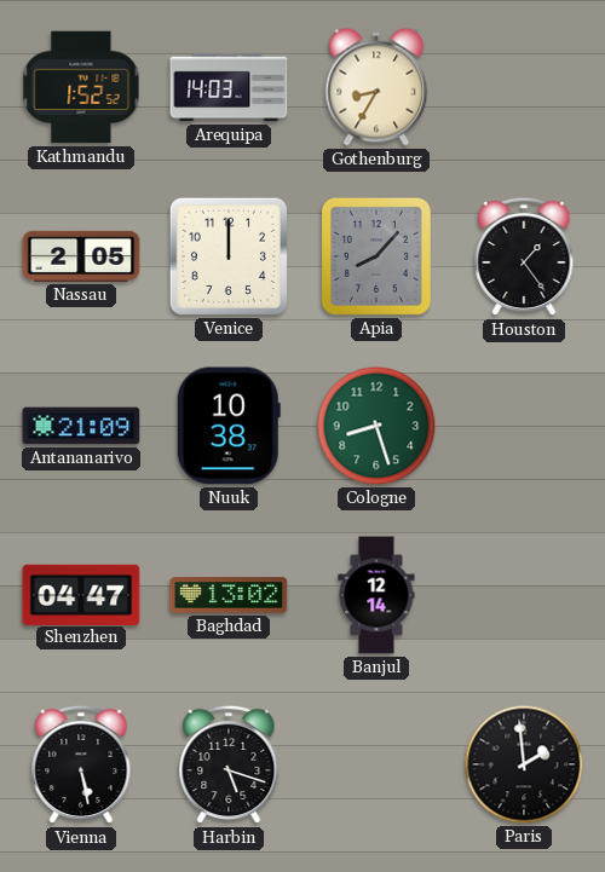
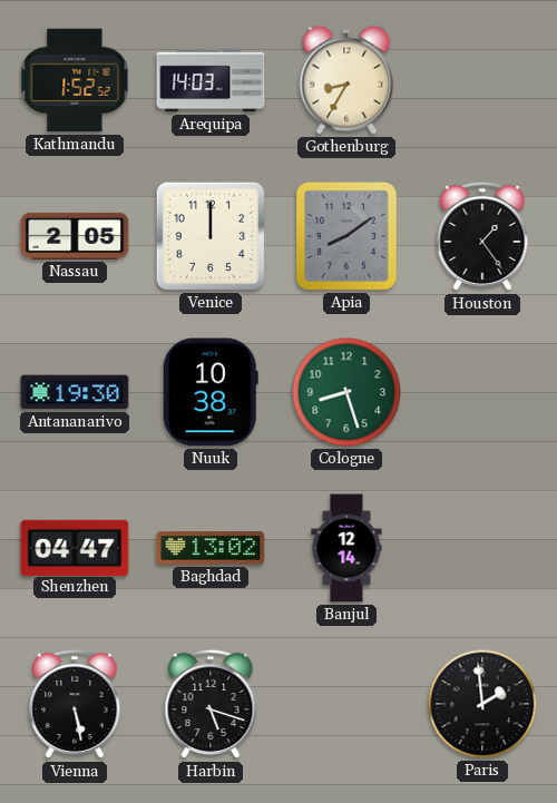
Apia: 8:07 -> 8:09 (346, 236)
Antananarivo: 21:09 -> 19:30 (75, 392)
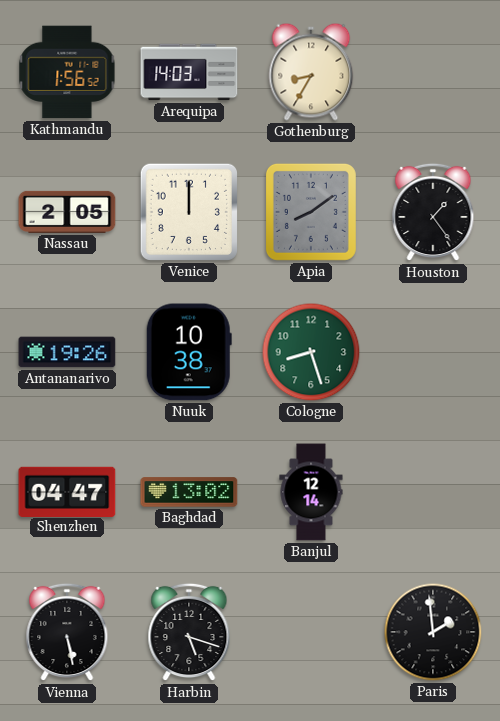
Kathmandu: 1:52 -> 1:56 (67, 72)
Antananarivo: 19:30 -> 19:26 (67, 352)
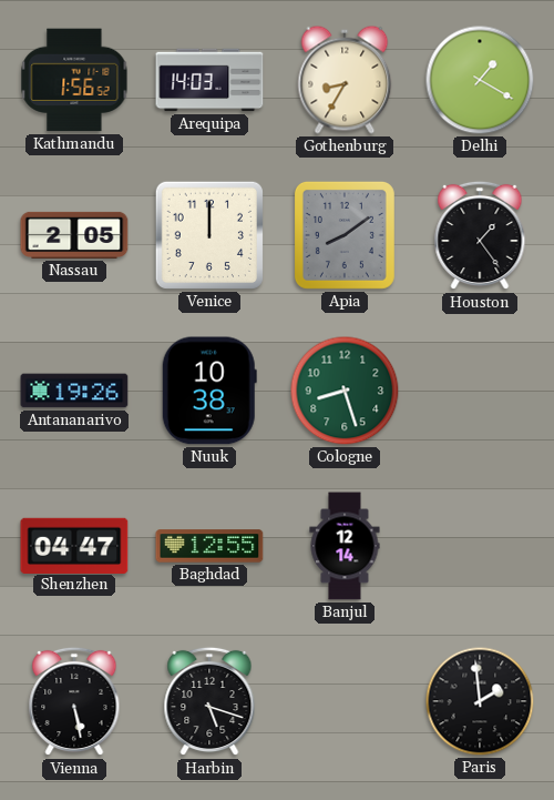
Delhi: none -> 1:20 (480, 80)
Baghdad: 13:02 -> 12:55 (209, 546)
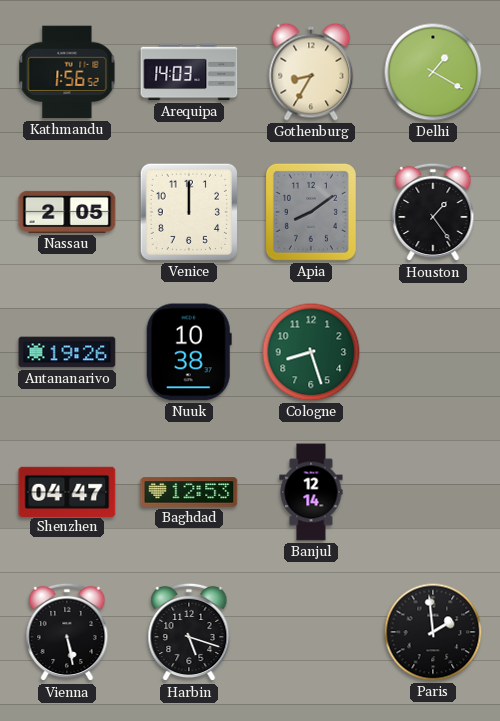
Baghdad: 12:55 -> 12:53 (189, 492)
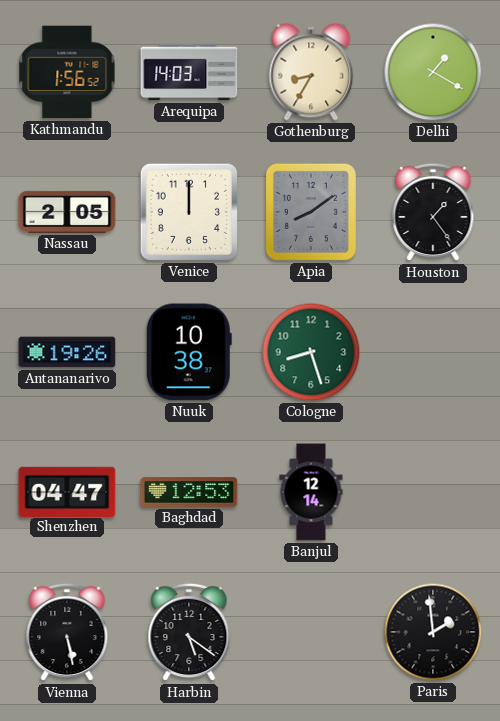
Harbin: 5:18 -> 5:21 (189, 632)
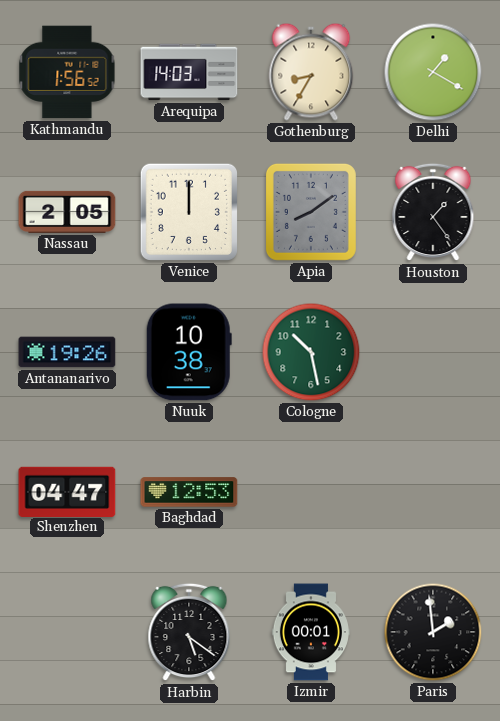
Cologne: 8:27 -> 10:28 (311, 352)
Banjul: 12:14 -> none (311, 492)
Vienna: 5:28 -> none (67, 632)
Izmir: none -> 00:01 (311, 632)
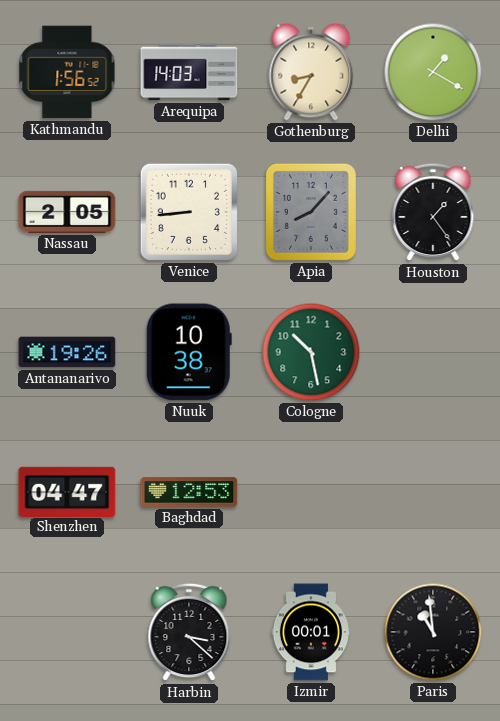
Venice: 12:00 -> 8:44 (189, 212)
Apia: 8:09 -> 8:07 (311, 212)
Harbin: 5:21 -> 3:22 (189, 632)
Paris: 1:59 -> 10:59 (433, 632)
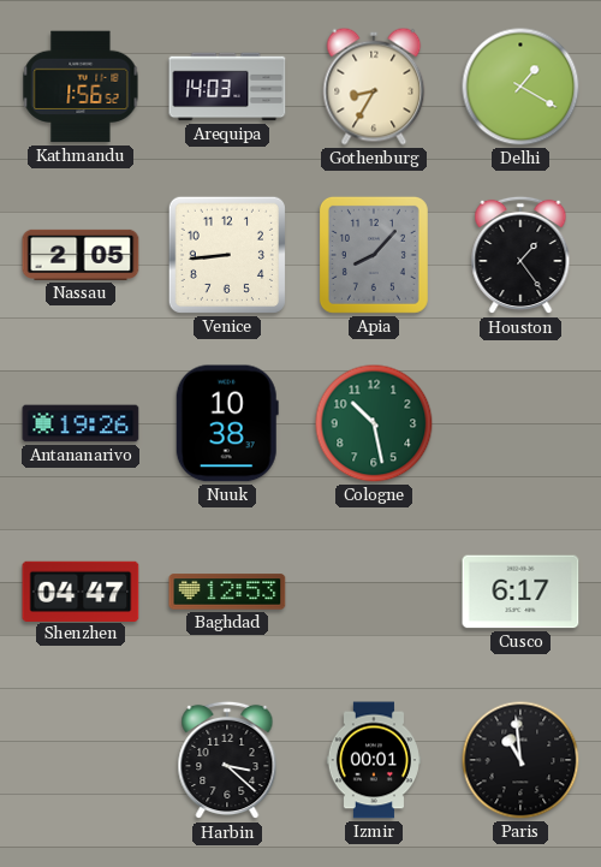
Cusco: none -> 6:17 (520, 592)
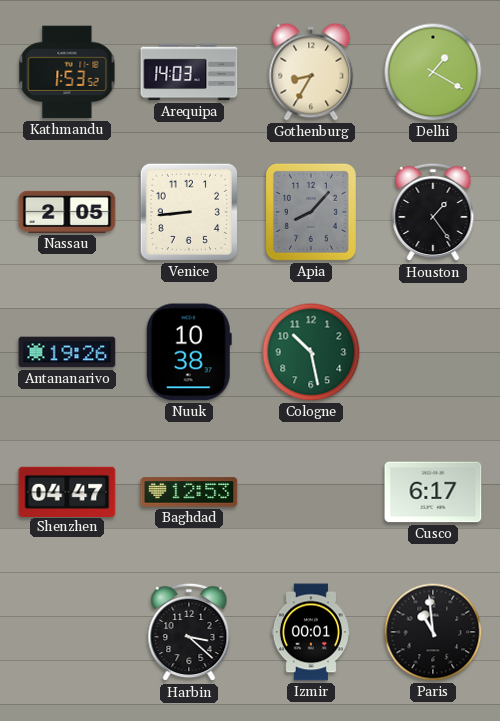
Kathmandu: 1:56 -> 1:53 (67, 72)
